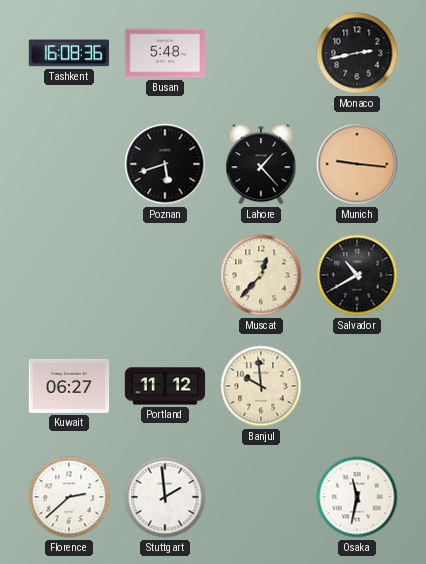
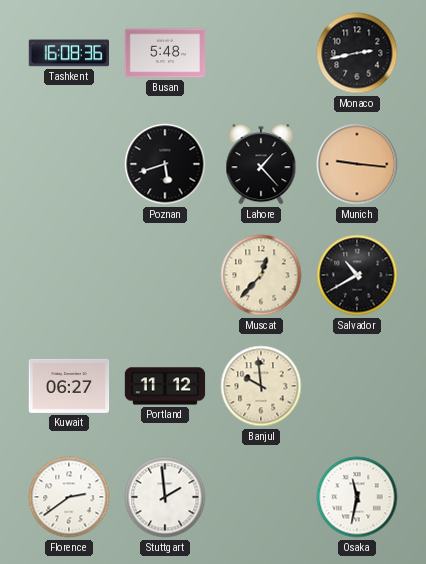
Florence: 2:38 -> 2:39 (69, 497)
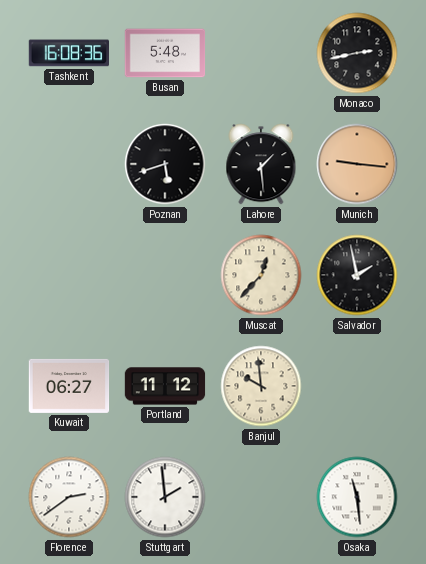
Lahore: 1:23 -> 1:29 (261, 164)
Salvador: 10:40 -> 1:58 (357, 275)
Osaka: 11:32 -> 11:29 (357, 497)
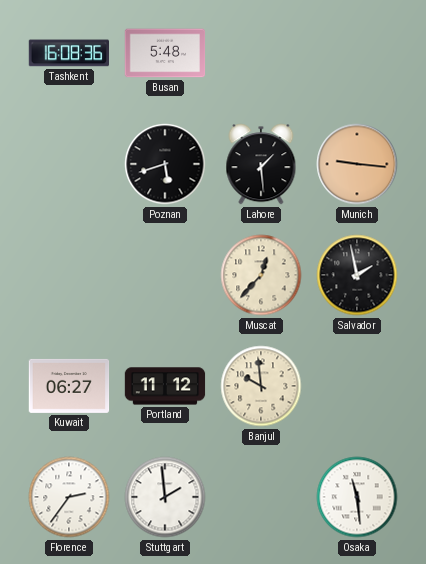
Monaco: 2:43 -> none (357, 53)
Florence: 2:39 -> 2:36 (69, 497)
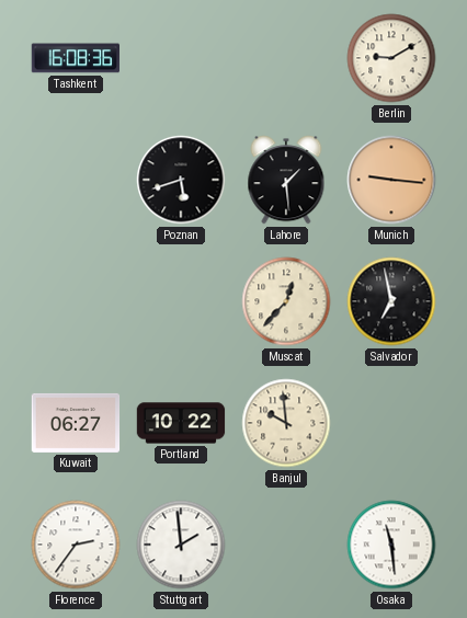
Busan: 5:48 -> none (165, 53)
Berlin: none -> 9:10 (391, 58)
Salvador: 1:58 -> 6:58 (391, 301)
Portland: 11:12 -> 10:22 (181, 423)
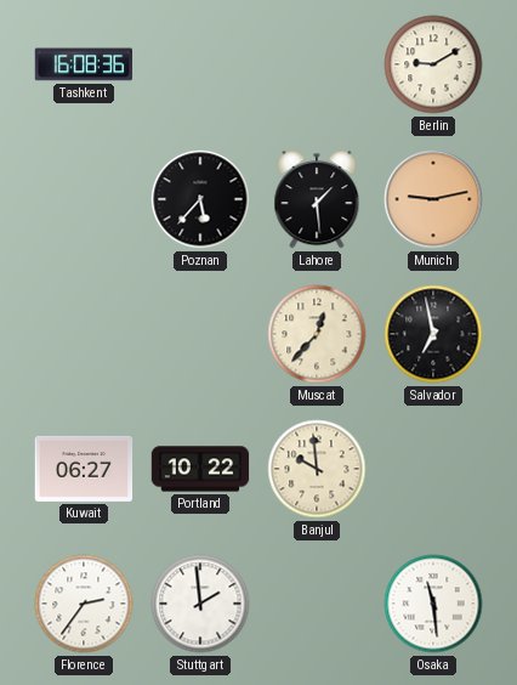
Poznan: 5:42 -> 5:37 (200, 199)
Munich: 9:16 -> 9:13 (433, 199)
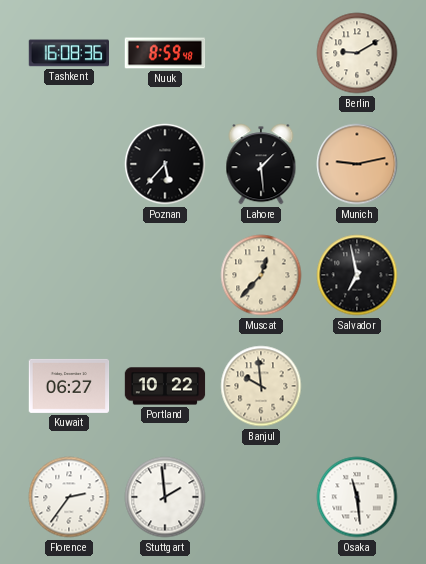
Nuuk: none -> 8:59 (165, 53)
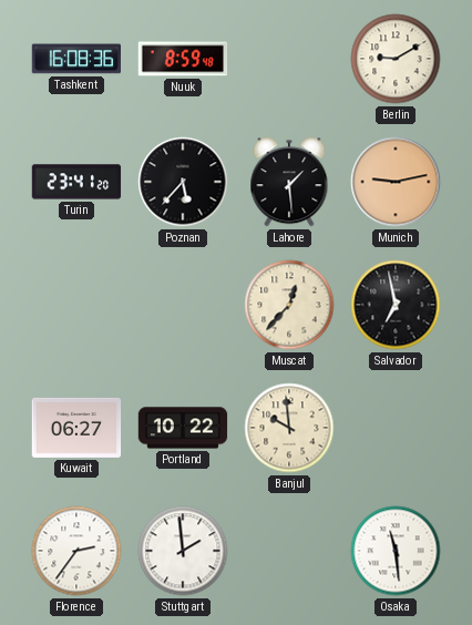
Turin: none -> 23:41 (76, 182)
